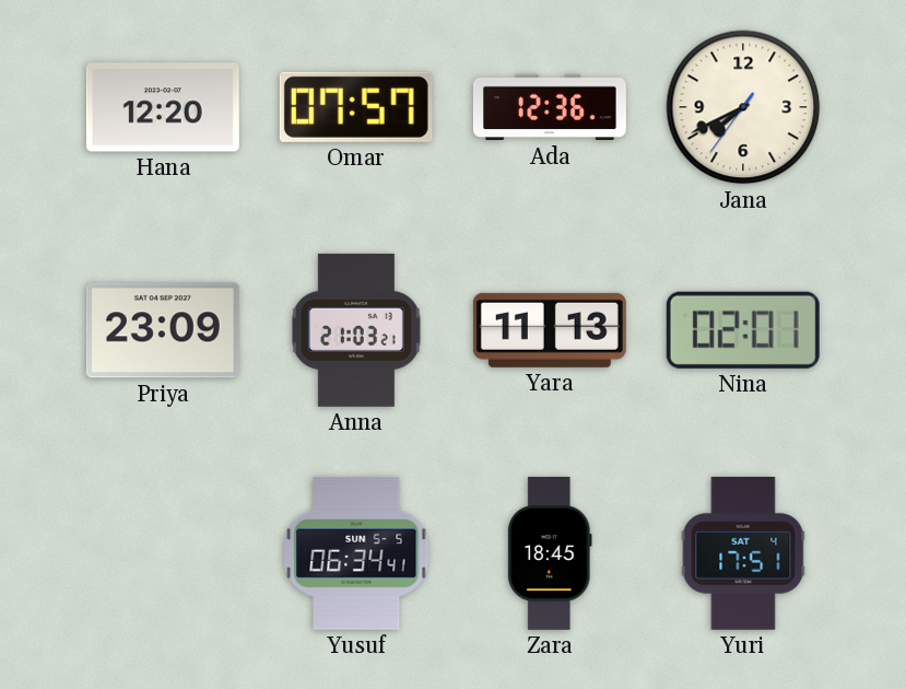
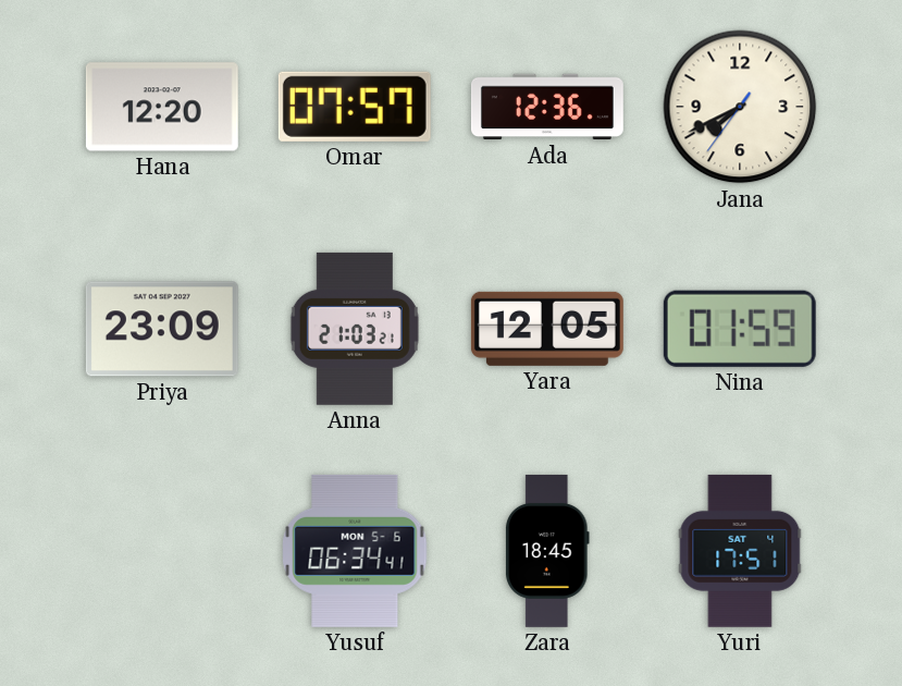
Yara: 11:13 -> 12:05 (547, 329)
Nina: 02:01 -> 01:59 (740, 329)
Yusuf date: SUN 5-5 -> MON 5-6 (355, 551)
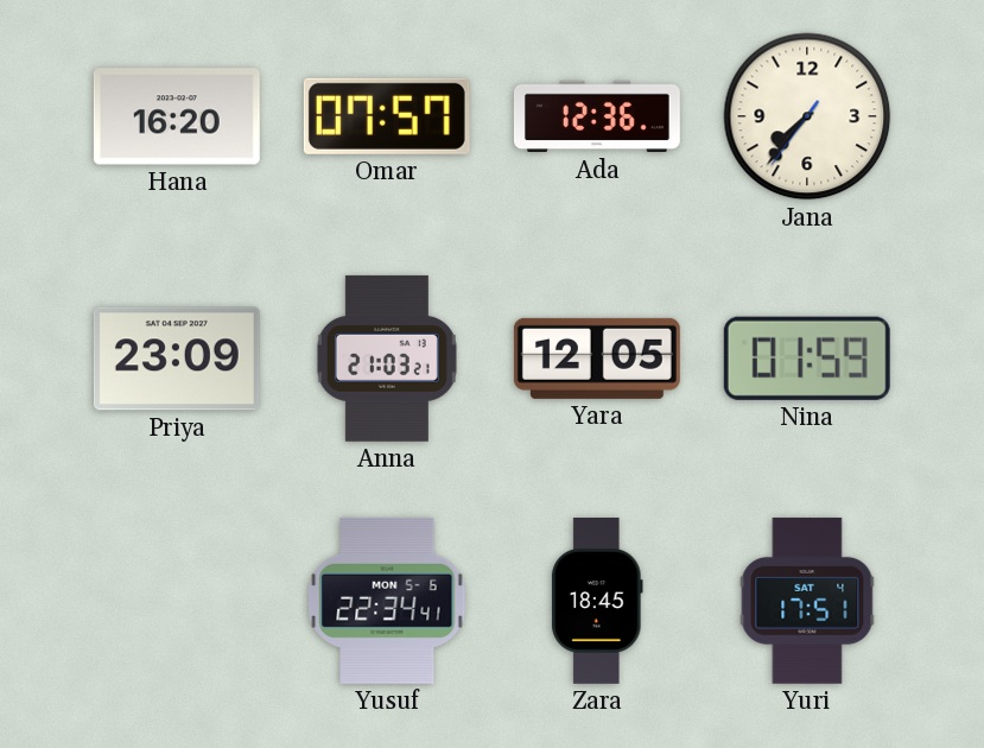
Hana: 12:20 -> 16:20 (177, 116)
Jana: 7:40 -> 7:36 (807, 116)
Yusuf: 06:34 -> 22:34 (387, 601)
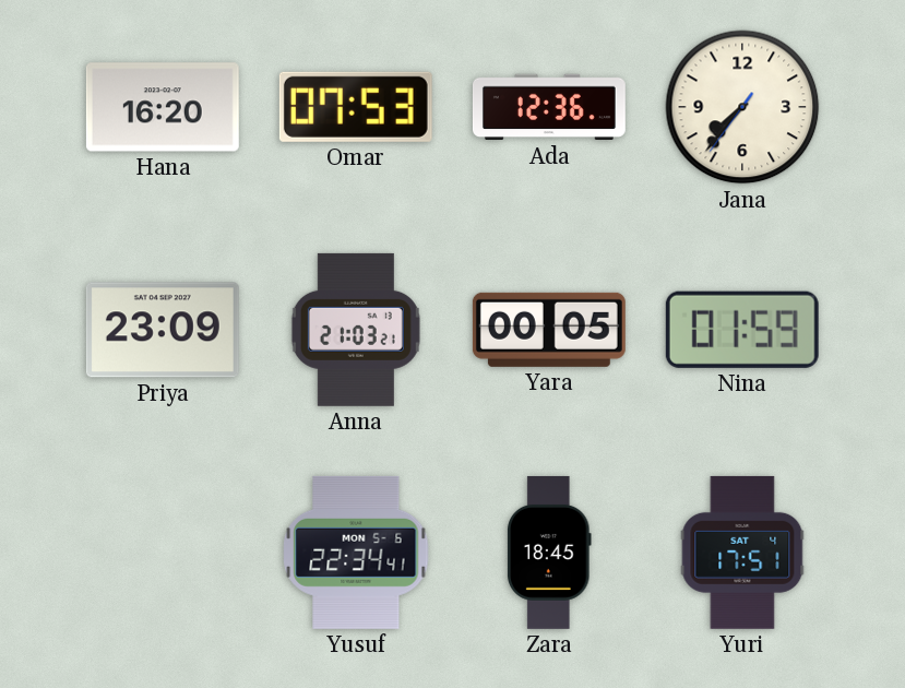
Omar: 07:57 -> 07:53 (356, 107)
Yara: 12:05 -> 00:05 (549, 330)
